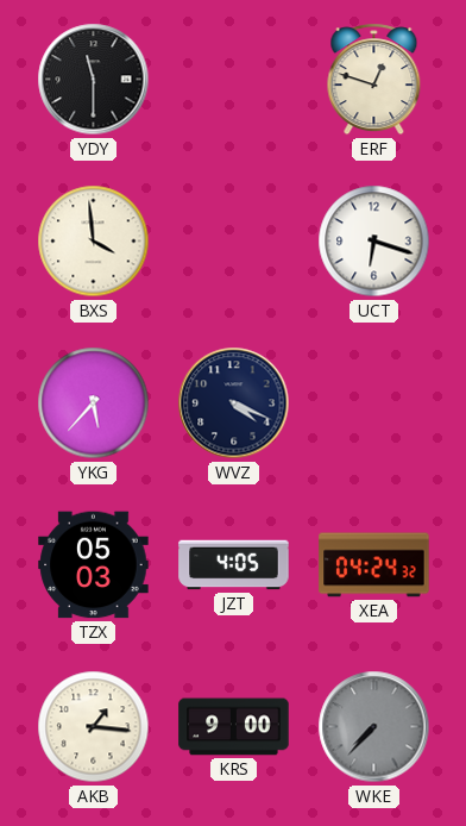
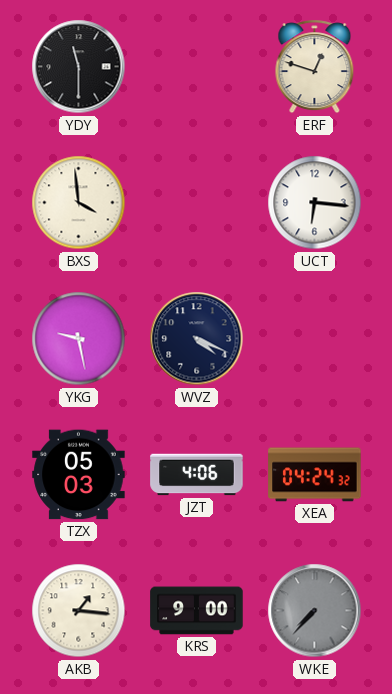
UCT: 6:18 -> 6:16 (315, 203)
YKG: 5:37 -> 9:28 (79, 339)
JZT: 4:05 -> 4:06 (197, 475)
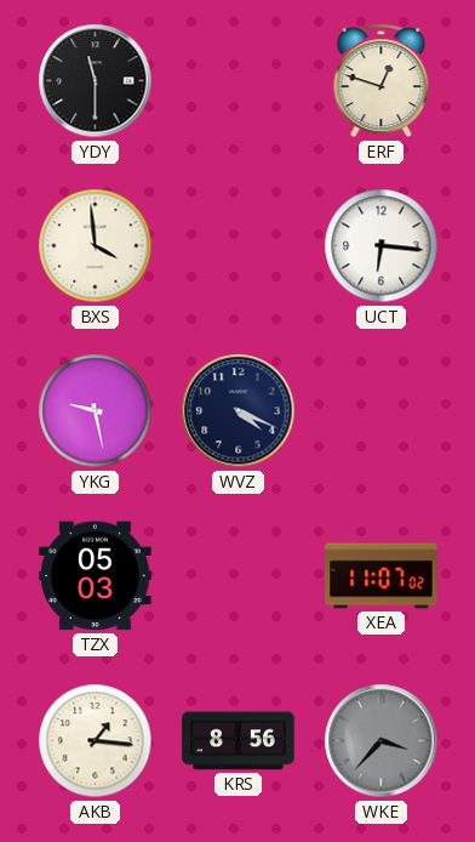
JZT: 4:06 -> none (197, 475)
XEA: 04:24 -> 11:07 (382, 576)
KRS: 9:00 -> 8:56 (239, 741)
WKE: 7:37 -> 3:37 (382, 741)
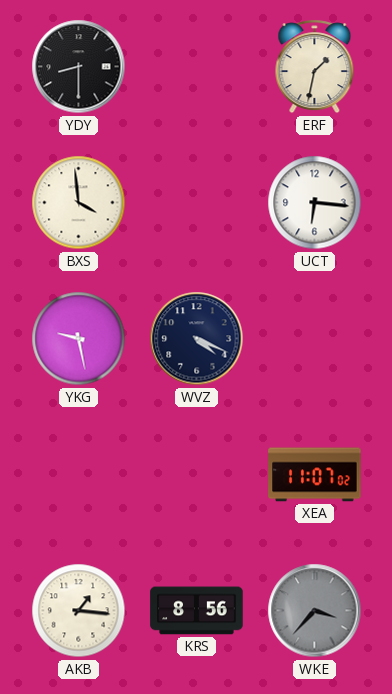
YDY: 11:30 -> 8:30 (79, 67)
ERF: 12:48 -> 1:32 (315, 67)
TZX: 05:03 -> none (96, 576)
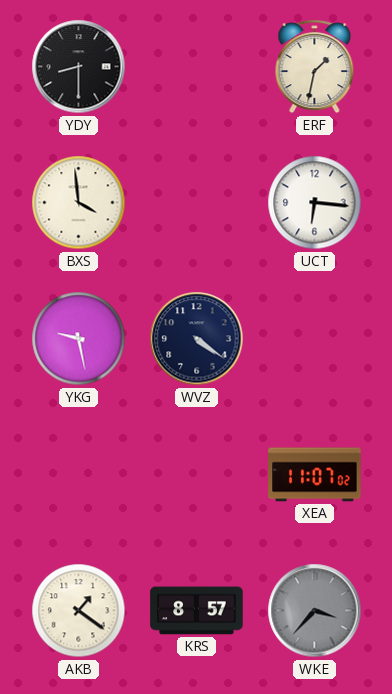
WVZ: 4:19 -> 4:21 (197, 339)
AKB: 1:16 -> 1:21 (79, 611)
KRS: 8:56 -> 8:57 (197, 611)
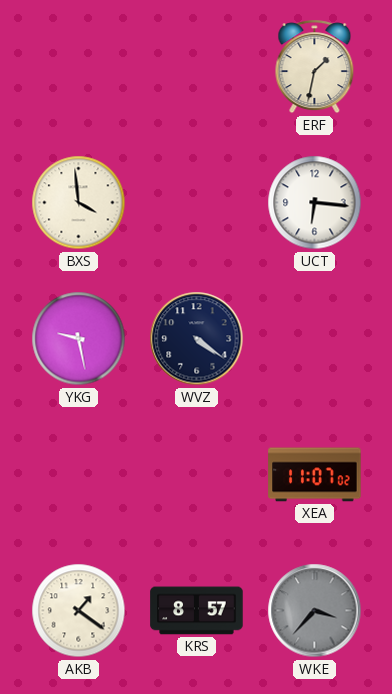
YDY: 8:30 -> none (79, 67)
